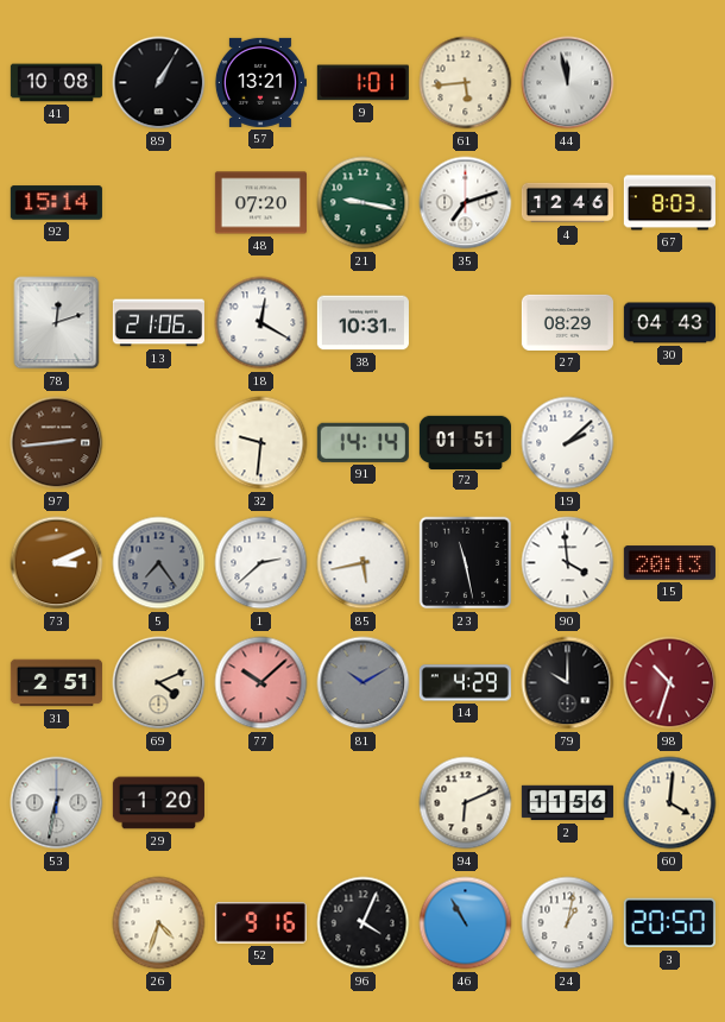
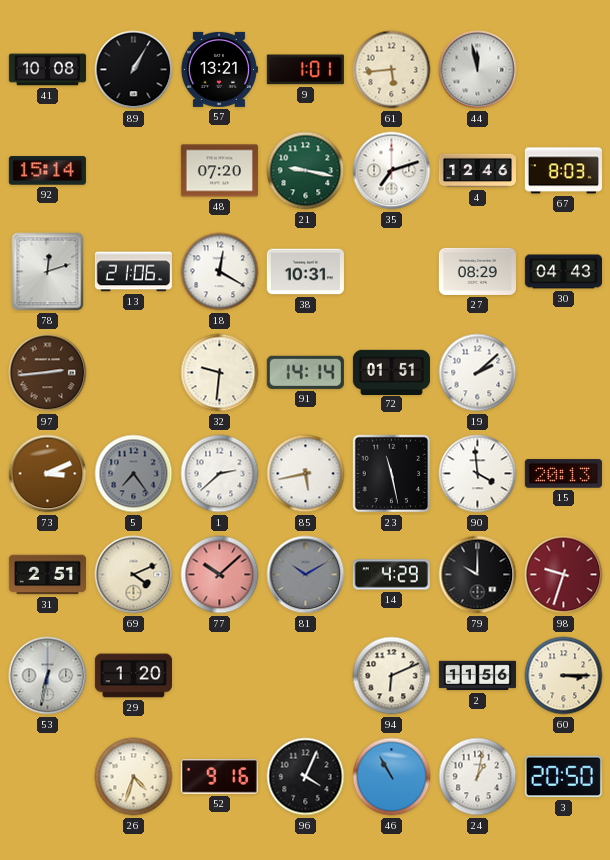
98: 10:33 -> 9:33 (564, 575)
60: 4:01 -> 3:15 (564, 676)
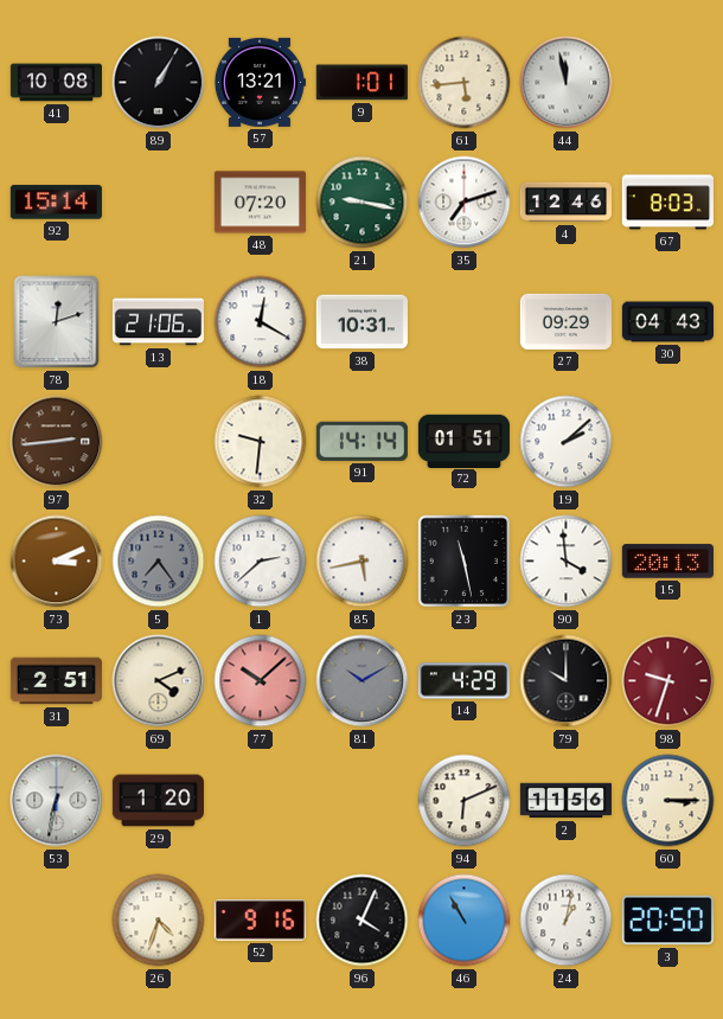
27: 08:29 -> 09:29 (565, 321)
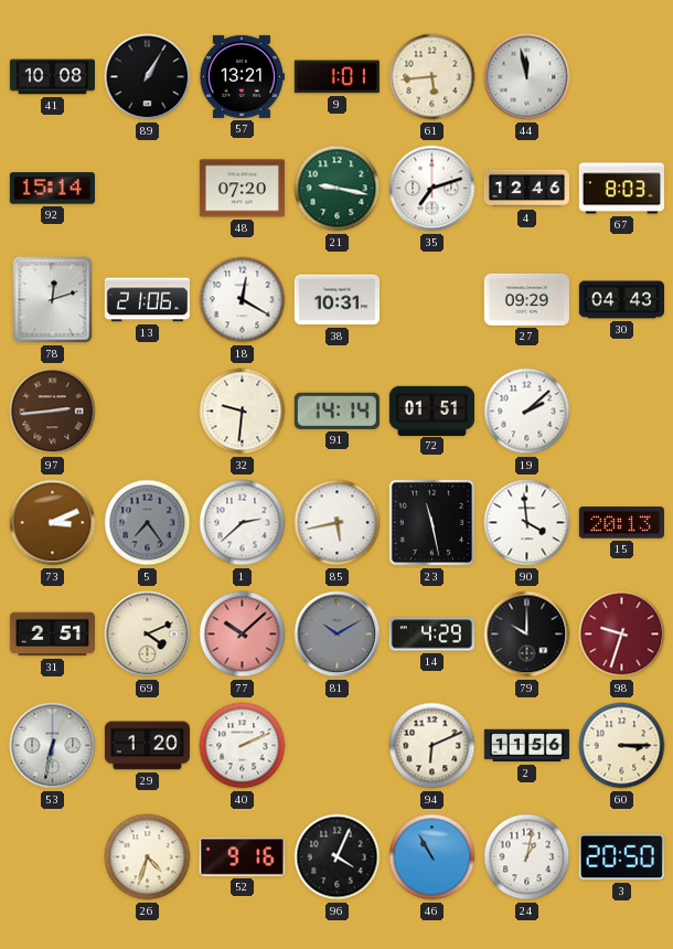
40: none -> 2:11 (243, 746)
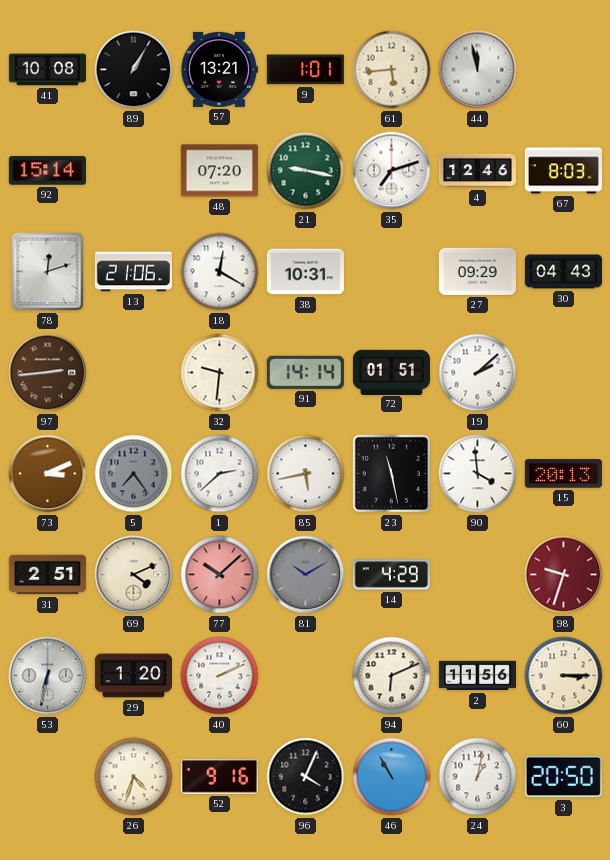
79: 10:00 -> none (527, 635)
